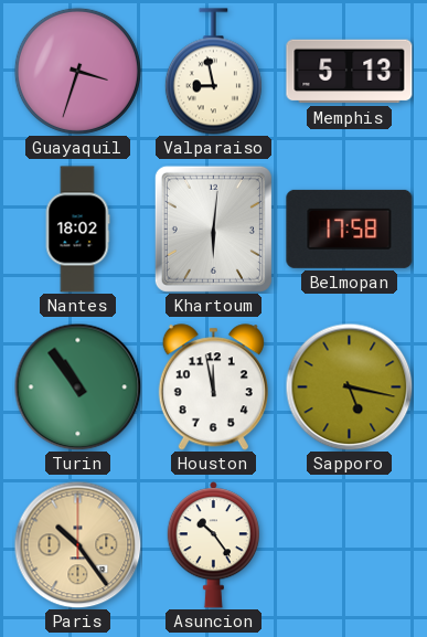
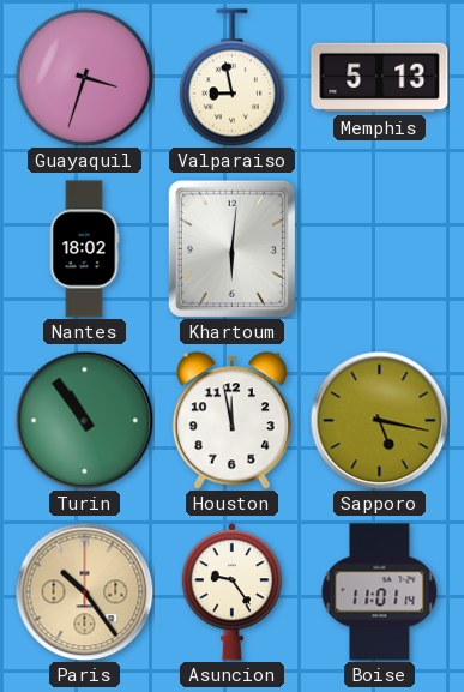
Belmopan: 17:58 -> none (350, 229)
Asuncion: 10:24 -> 9:24 (231, 592)
Boise: none -> 11:01 (380, 592)
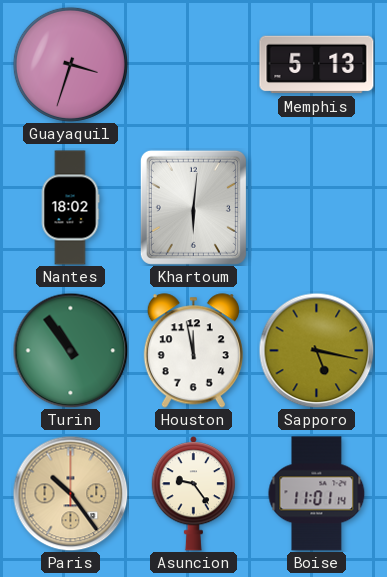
Valparaiso: 8:58 -> none (231, 78)
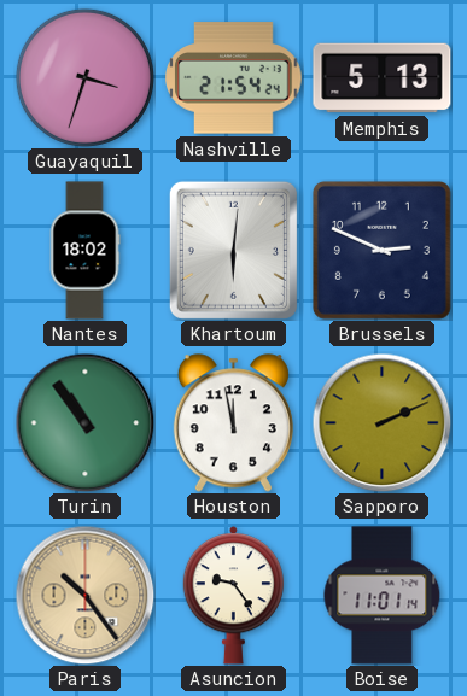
Nashville: none -> 21:54 (234, 78)
Brussels: none -> 2:49 (381, 250)
Sapporo: 5:17 -> 2:11 (381, 422)
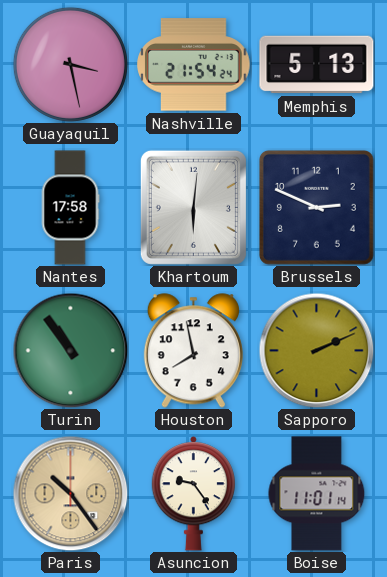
Guayaquil: 3:33 -> 3:28 (70, 64)
Nantes: 18:02 -> 17:58 (70, 208)
Houston: 11:58 -> 7:58 (193, 351)
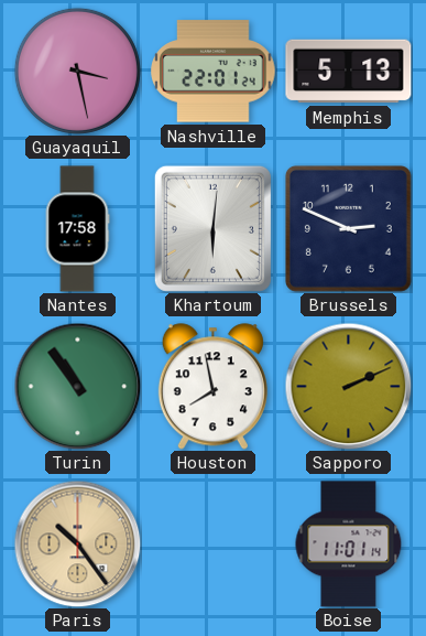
Nashville: 21:54 -> 22:01 (214, 72)
Asuncion: 9:24 -> none (193, 494)
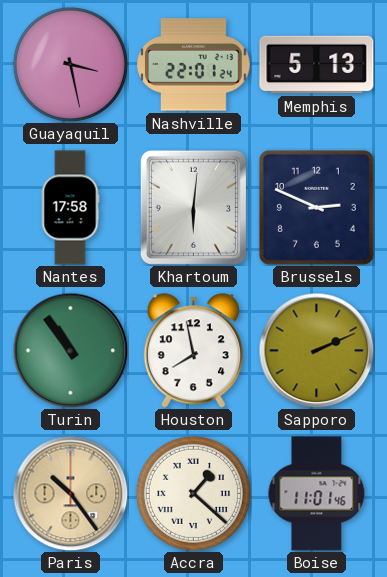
Accra: none -> 1:22 (193, 493)
Boise: 11:01:14 -> 11:01:46 (317, 494)
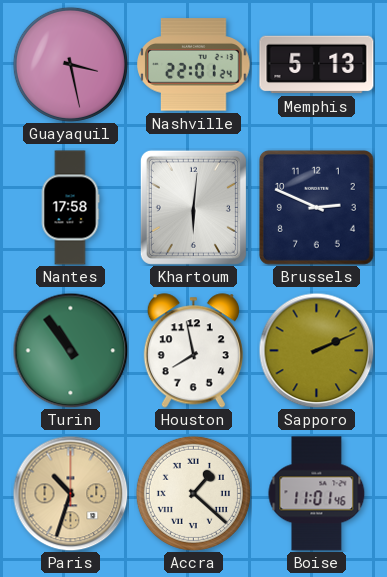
Paris: 10:24 -> 10:33 (70, 493)
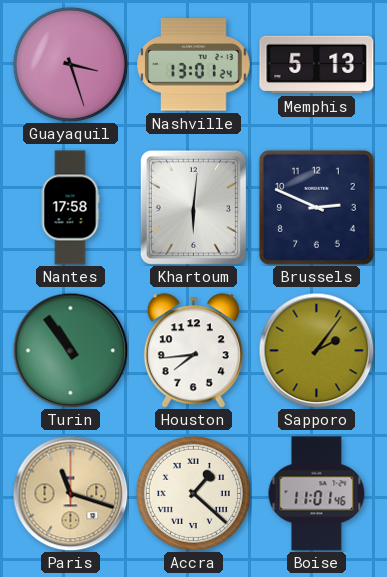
Guayaquil: 3:28 -> 3:27 (70, 64)
Nashville: 22:01 -> 13:01 (194, 65)
Houston: 7:58 -> 7:44 (193, 351)
Sapporo: 2:11 -> 2:06 (316, 350)
Paris: 10:33 -> 11:18 (70, 493)
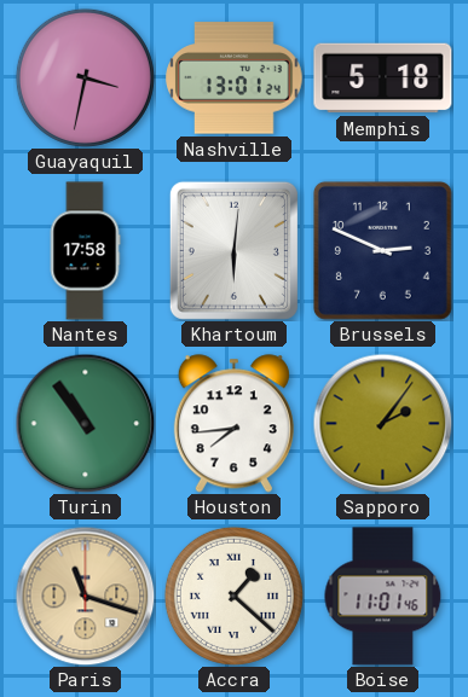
Guayaquil: 3:27 -> 3:32 (85, 77)
Memphis: 5:13 -> 5:18 (383, 79)
